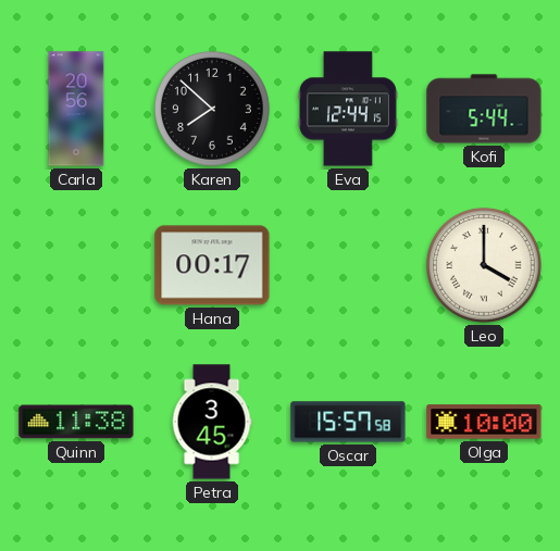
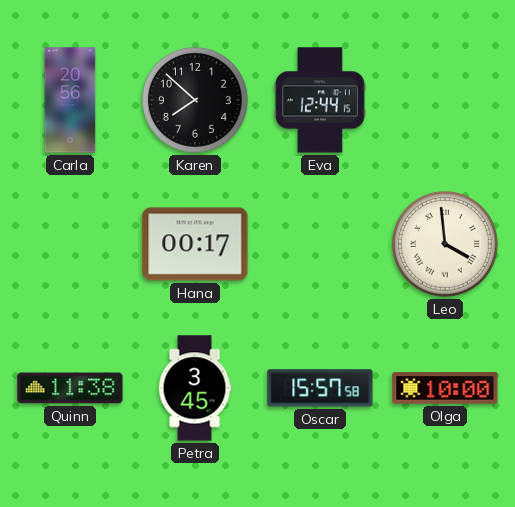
Kofi: 5:44 -> none (484, 109)
Leo: 4:00 -> 3:59 (445, 244)
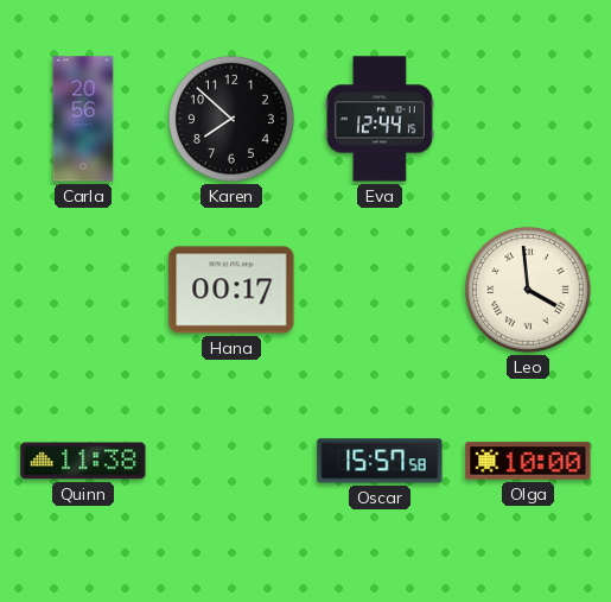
Petra: 3:45 -> none (195, 388)
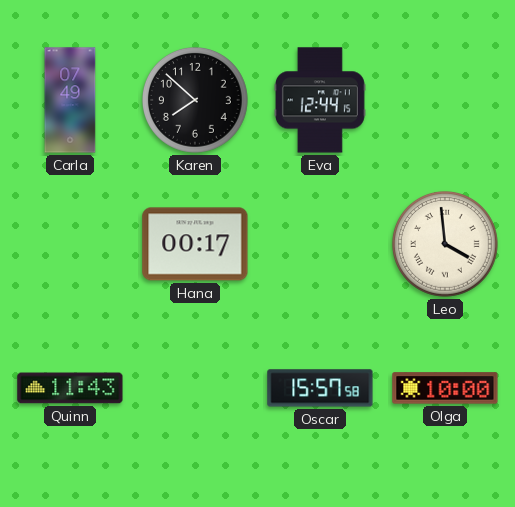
Carla: 20:56 -> 07:49 (70, 100)
Quinn: 11:38 -> 11:43 (70, 388)
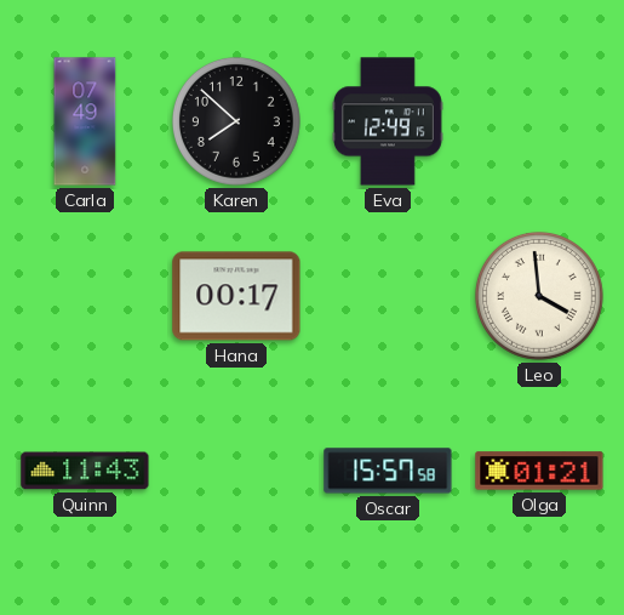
Eva: 12:44 -> 12:49 (388, 121)
Olga: 10:00 -> 01:21 (539, 471)
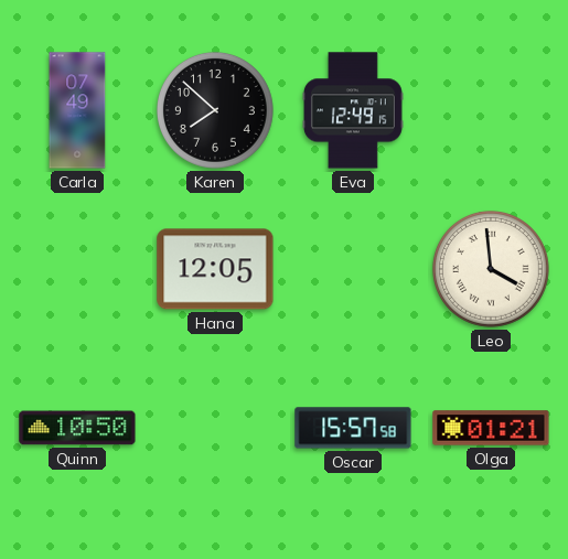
Hana: 00:17 -> 12:05 (215, 269)
Quinn: 11:43 -> 10:50 (77, 428)
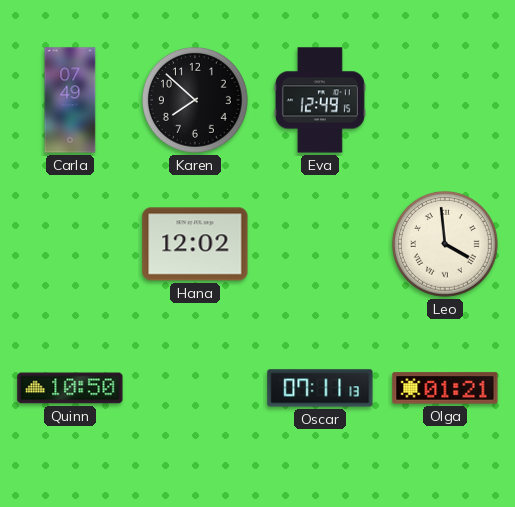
Hana: 12:05 -> 12:02 (195, 244)
Oscar: 15:57 -> 07:11 (320, 388)
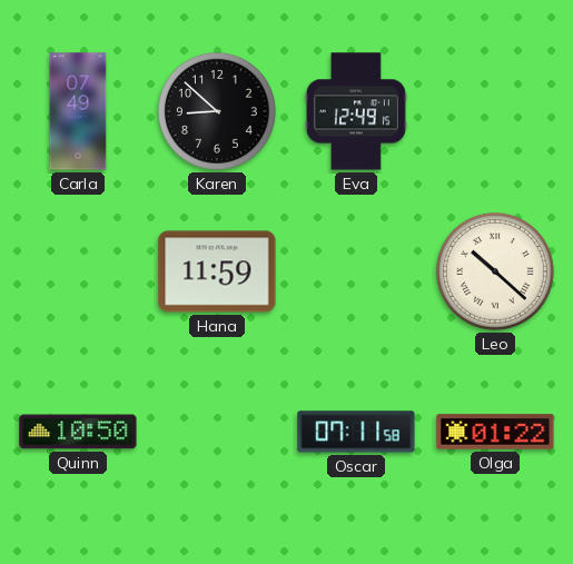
Karen: 7:52 -> 8:52 (217, 111)
Hana: 12:02 -> 11:59 (217, 271)
Leo: 3:59 -> 10:22 (495, 271)
Oscar: 07:11:13 -> 07:11:58 (356, 432)
Olga: 01:21 -> 01:22 (495, 432)
